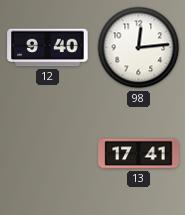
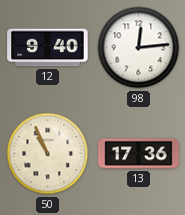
50: none -> 10:56 (48, 154)
13: 17:41 -> 17:36 (139, 154)
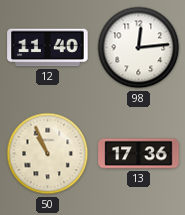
12: 9:40 -> 11:40 (48, 48)
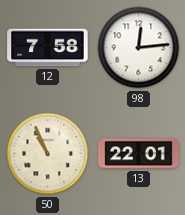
12: 11:40 -> 7:58 (48, 48)
13: 17:36 -> 22:01 (139, 154)
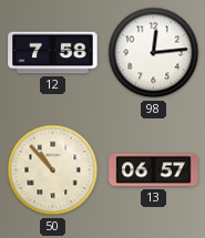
50: 10:56 -> 10:53 (53, 170)
13: 22:01 -> 06:57 (154, 170)
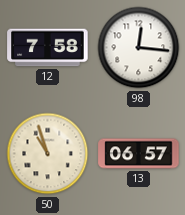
98: 12:14 -> 12:16 (139, 48)
50: 10:53 -> 10:57 (48, 154)
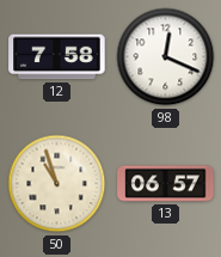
98: 12:16 -> 12:19 (166, 57)
